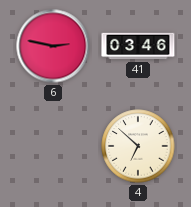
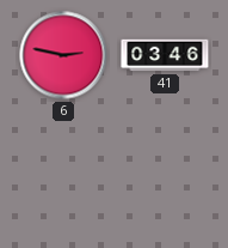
4: 6:52 -> none (138, 146)
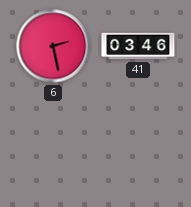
6: 2:47 -> 2:28 (53, 46)
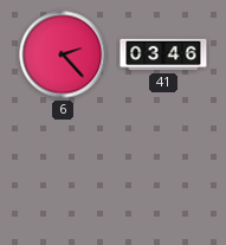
6: 2:28 -> 2:23 (63, 54)
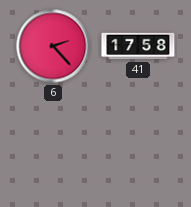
41: 03:46 -> 17:58 (138, 46)
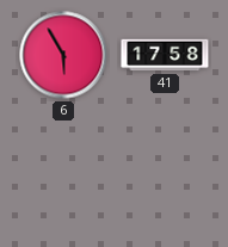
6: 2:23 -> 5:55 (63, 55)
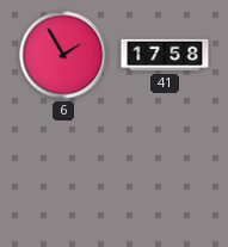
6: 5:55 -> 1:55 (63, 55)
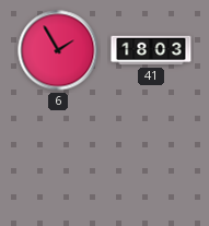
41: 17:58 -> 18:03 (151, 50)
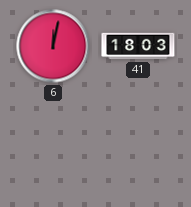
6: 1:55 -> 12:02 (53, 46)
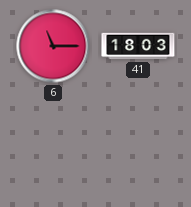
6: 12:02 -> 11:15 (53, 46)
